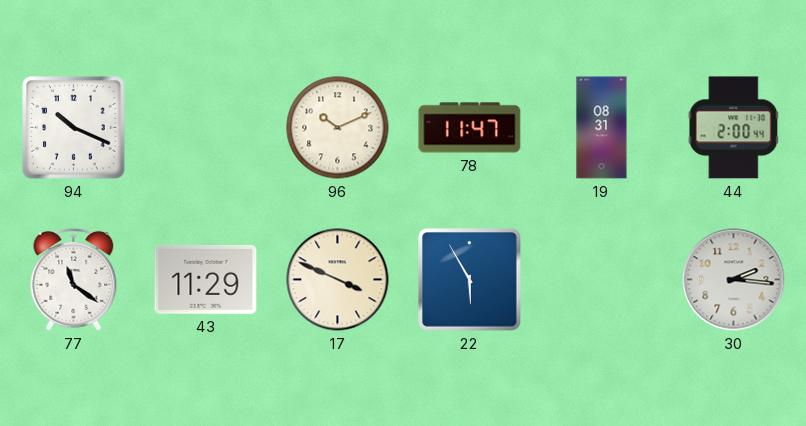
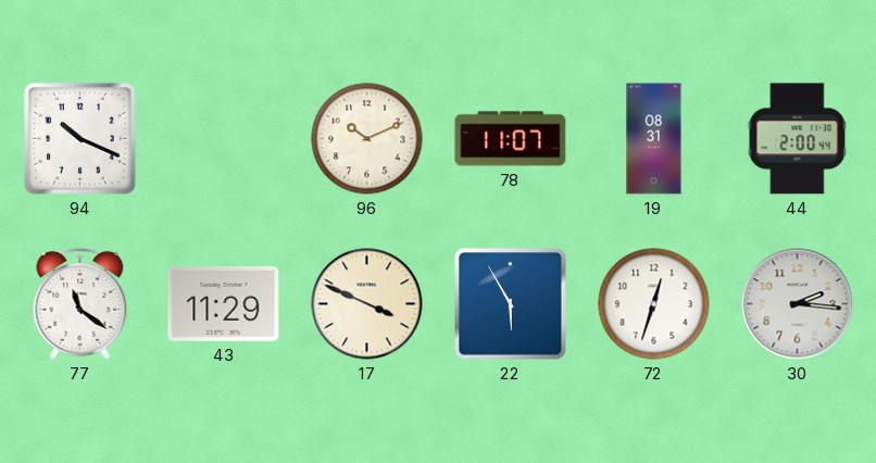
78: 11:47 -> 11:07 (511, 139)
72: none -> 12:33 (654, 304)
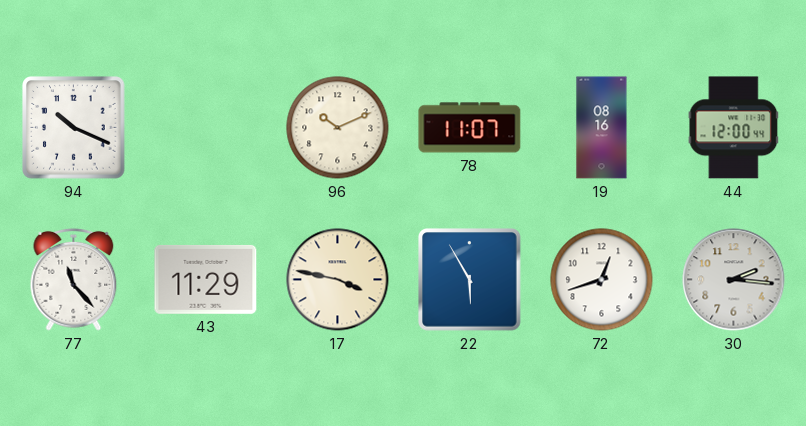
19: 08:31 -> 08:16 (602, 128)
44: 2:00 -> 12:00 (734, 128)
77: 11:21 -> 11:23 (74, 279)
17: 3:49 -> 3:47 (338, 280)
72: 12:33 -> 12:42 (602, 280)
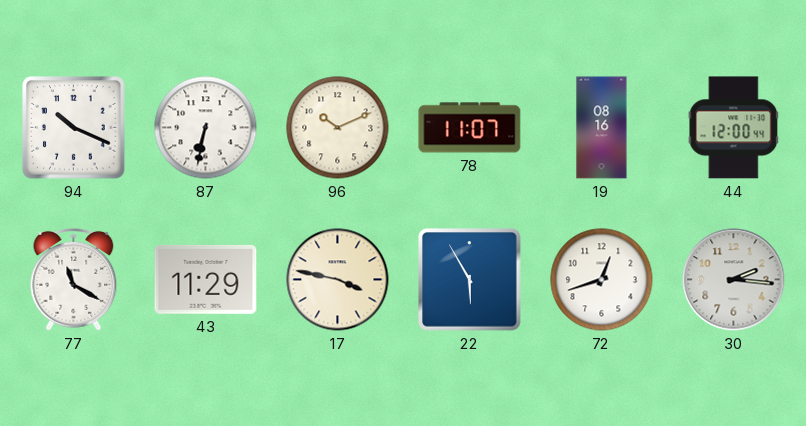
87: none -> 6:32 (206, 128)
77: 11:23 -> 11:20 (74, 279)
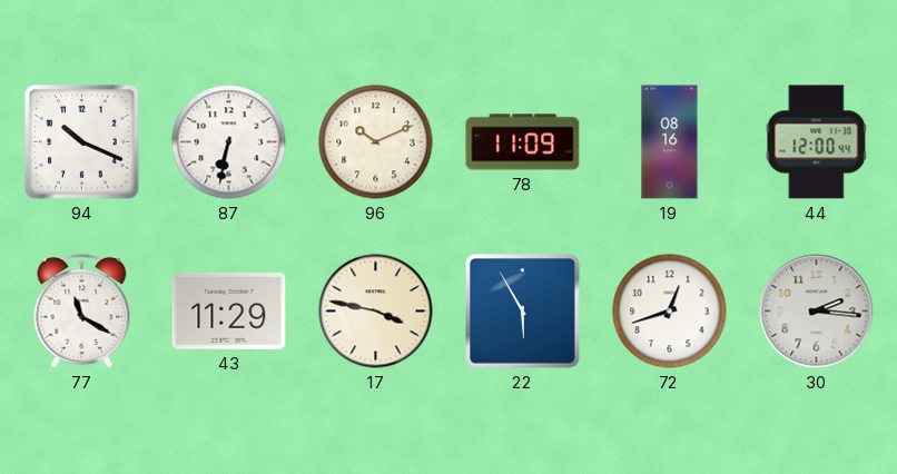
78: 11:07 -> 11:09 (523, 142)
